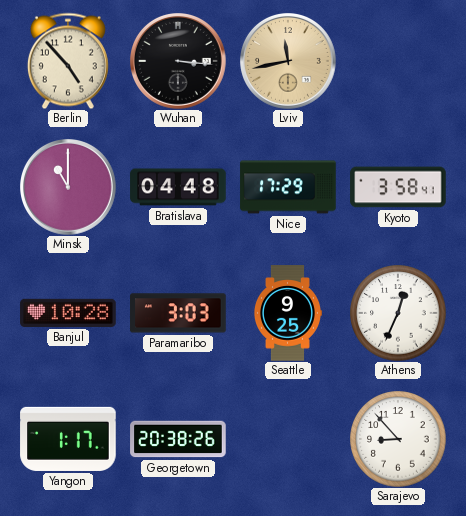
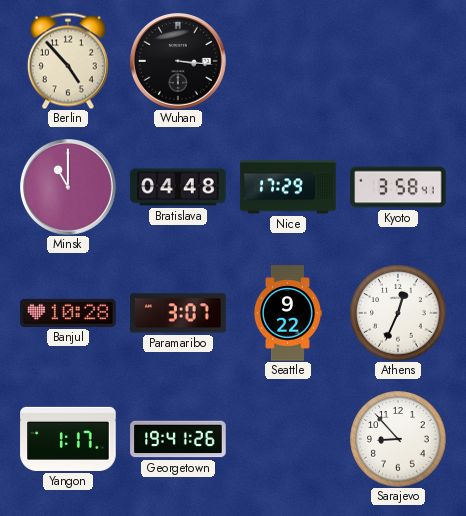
Lviv: 11:43 -> none (289, 62)
Paramaribo: 3:03 -> 3:07 (178, 313)
Seattle: 9:25 -> 9:22 (287, 313)
Georgetown: 20:38 -> 19:41 (178, 439)
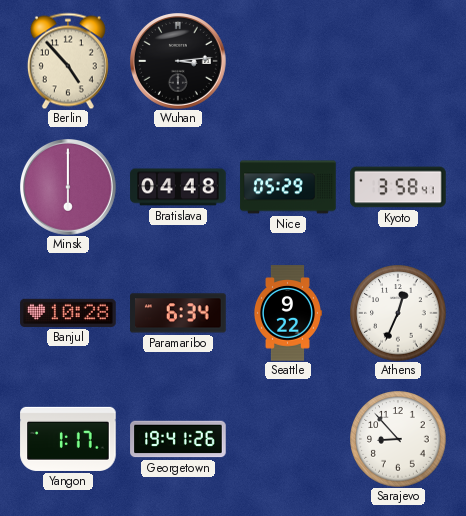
Wuhan: 3:16 -> 3:14 (179, 62)
Minsk: 11:00 -> 6:00 (69, 188)
Nice: 17:29 -> 05:29 (288, 187)
Paramaribo: 3:07 -> 6:34 (178, 313)
